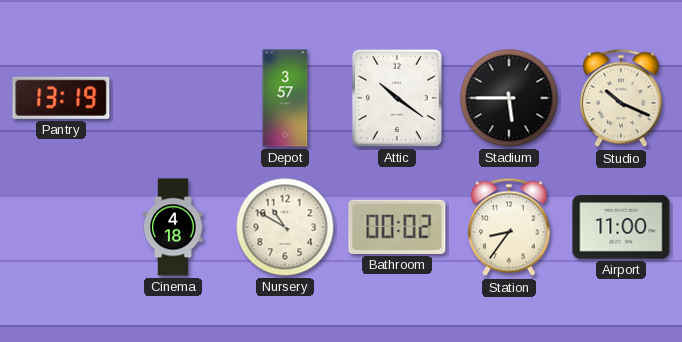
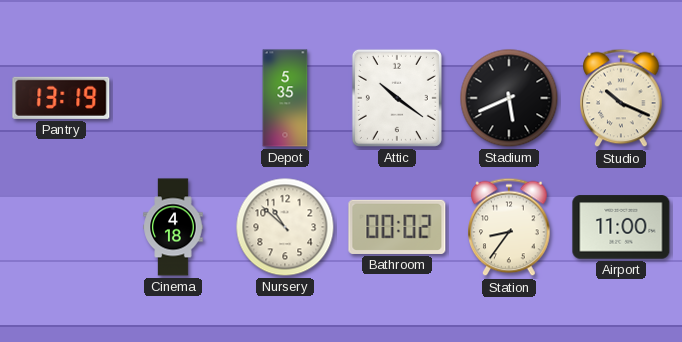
Depot: 3:57 -> 5:35 (285, 98)
Stadium: 5:45 -> 5:41 (509, 98)
Nursery: 10:50 -> 10:52 (285, 227)
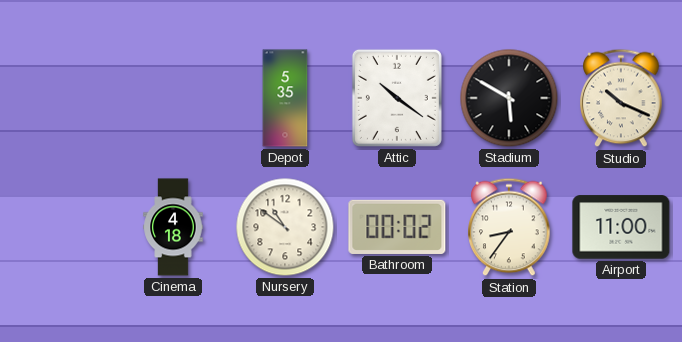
Pantry: 13:19 -> none (61, 98)
Stadium: 5:41 -> 5:50 (509, 98)
Nursery: 10:52 -> 10:51 (285, 227)
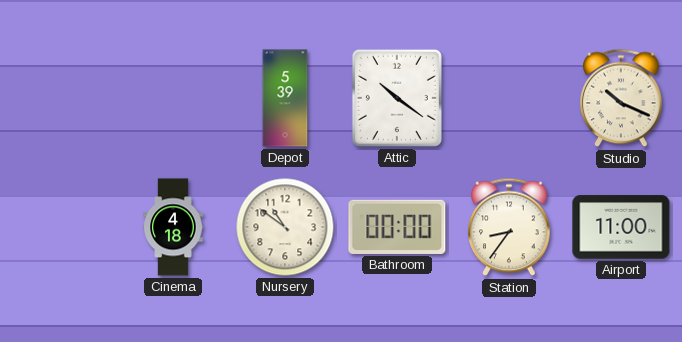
Depot: 5:35 -> 5:39 (285, 98)
Stadium: 5:50 -> none (509, 98)
Bathroom: 00:02 -> 00:00 (397, 227)
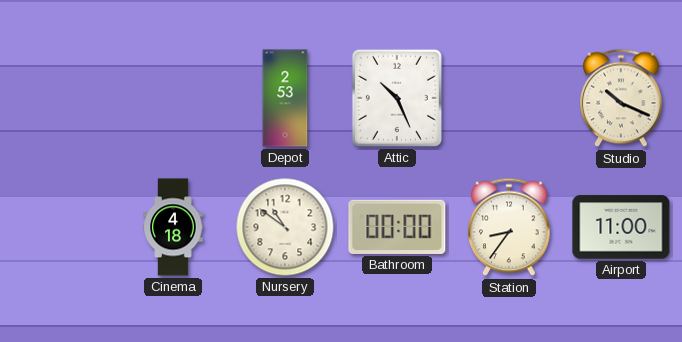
Depot: 5:39 -> 2:53 (285, 98)
Attic: 10:21 -> 10:26 (397, 98)
